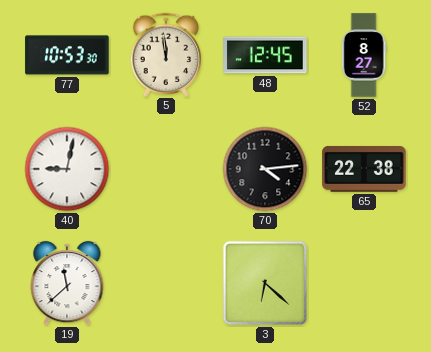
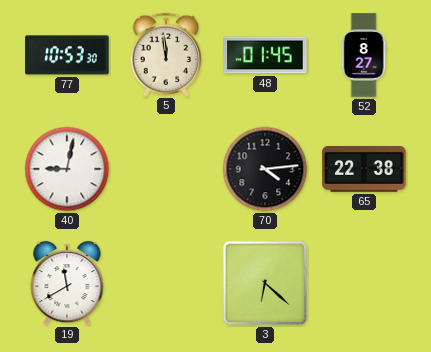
48: 12:45 -> 01:45 (265, 55)
19: 11:38 -> 11:40 (67, 283)
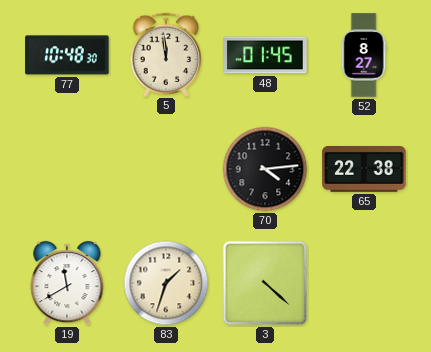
77: 10:53 -> 10:48 (67, 55)
40: 9:02 -> none (67, 169)
83: none -> 1:33 (166, 283)
3: 6:22 -> 4:22 (265, 283)
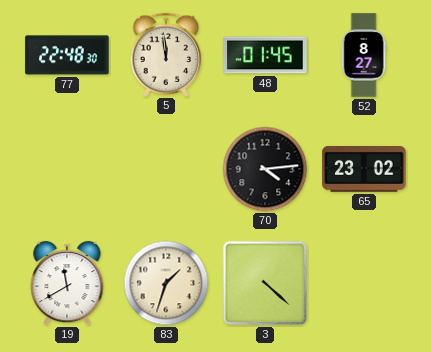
77: 10:48 -> 22:48 (67, 55)
65: 22:38 -> 23:02 (364, 169)
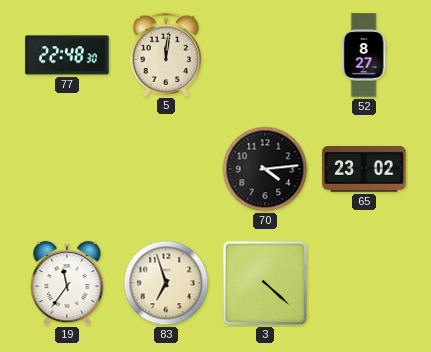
5: 11:59 -> 12:01 (166, 54)
48: 01:45 -> none (265, 55)
19: 11:40 -> 11:36 (67, 283)
83: 1:33 -> 6:57 (166, 283)
